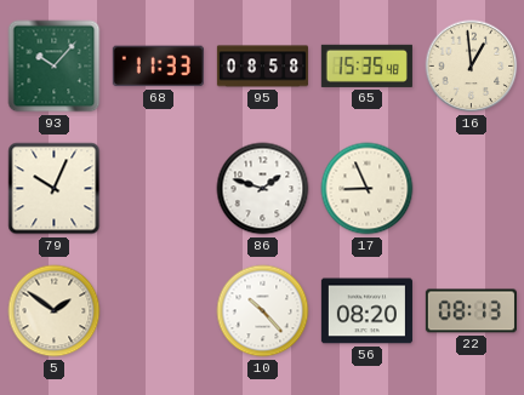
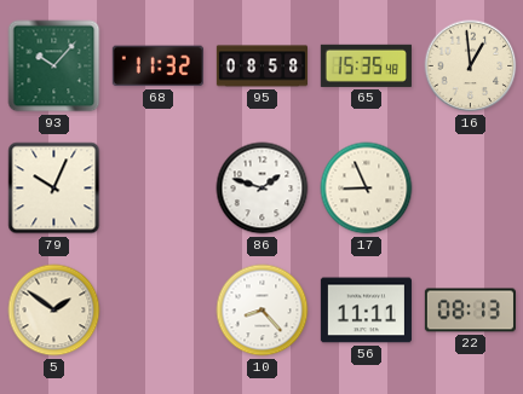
68: 11:33 -> 11:32 (157, 66)
10: 10:23 -> 8:23 (263, 311)
56: 08:20 -> 11:11 (366, 311)
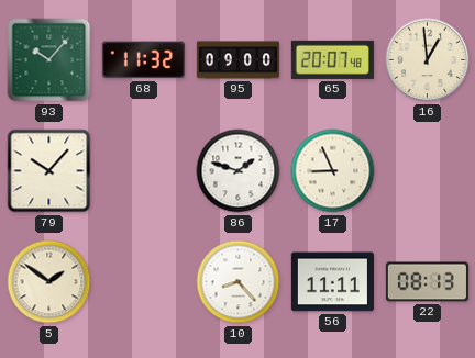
95: 08:58 -> 09:00 (237, 60)
65: 15:35 -> 20:07 (332, 59)
79: 10:04 -> 10:07 (49, 171)
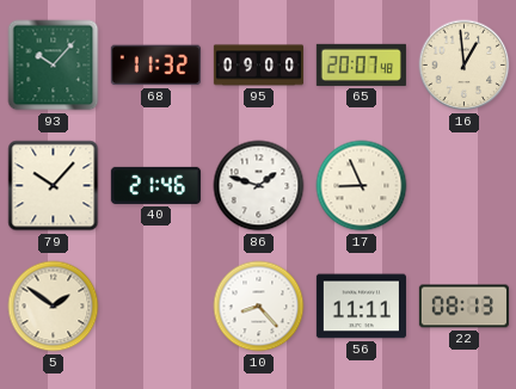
40: none -> 21:46 (155, 185)
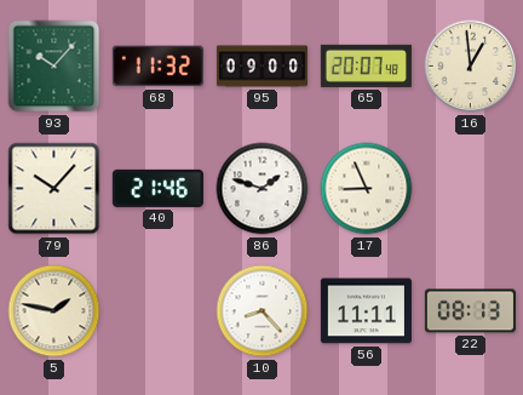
5: 1:51 -> 1:47 (54, 311)
